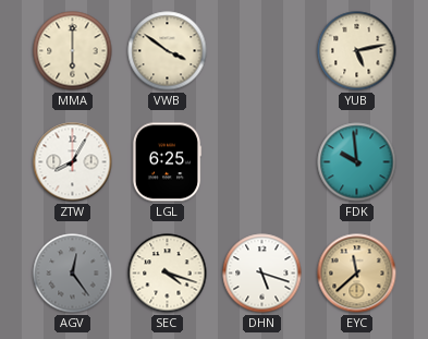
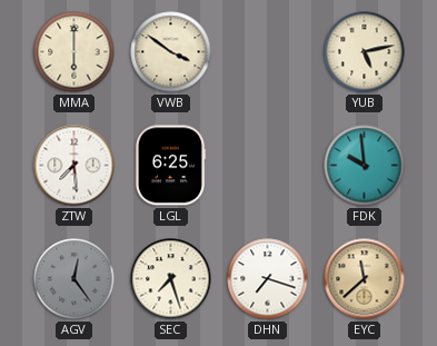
ZTW: 8:05 -> 7:29 (75, 166)
SEC: 4:18 -> 7:27 (171, 279)
DHN: 5:18 -> 7:18 (268, 279)
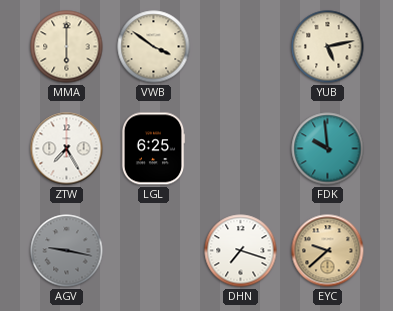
ZTW: 7:29 -> 7:25 (67, 149)
AGV: 12:24 -> 9:17 (67, 251)
SEC: 7:27 -> none (171, 279)
EYC: 11:38 -> 9:38 (328, 251)
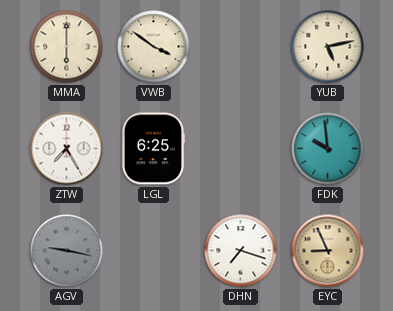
EYC: 9:38 -> 8:56 (328, 251)
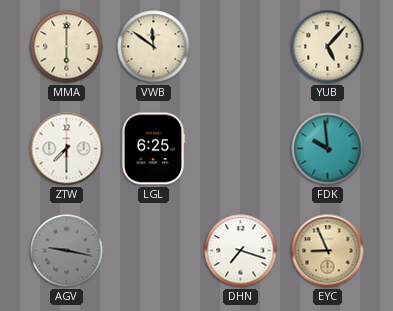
VWB: 3:51 -> 11:51 (154, 47)
YUB: 5:13 -> 5:07 (328, 47)
ZTW: 7:25 -> 7:30 (67, 149)
